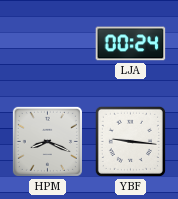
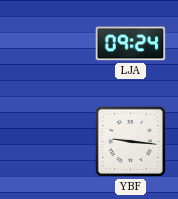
LJA: 00:24 -> 09:24 (131, 44)
HPM: 8:19 -> none (47, 141)
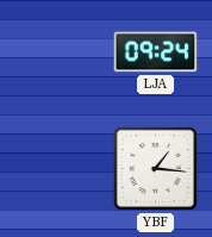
YBF: 9:16 -> 1:16 (155, 168)
